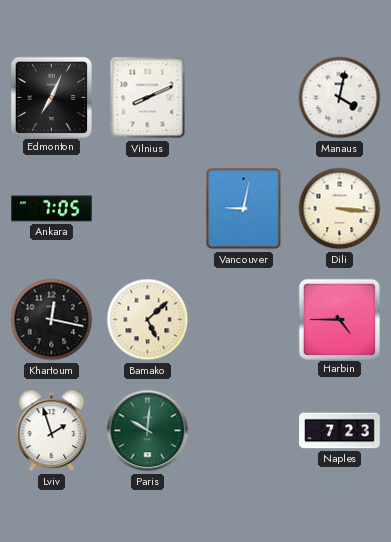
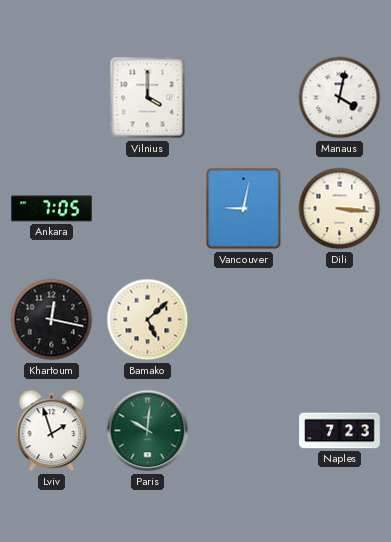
Edmonton: 7:04 -> none (51, 97)
Vilnius: 8:11 -> 4:00 (148, 98)
Harbin: 4:45 -> none (339, 319)
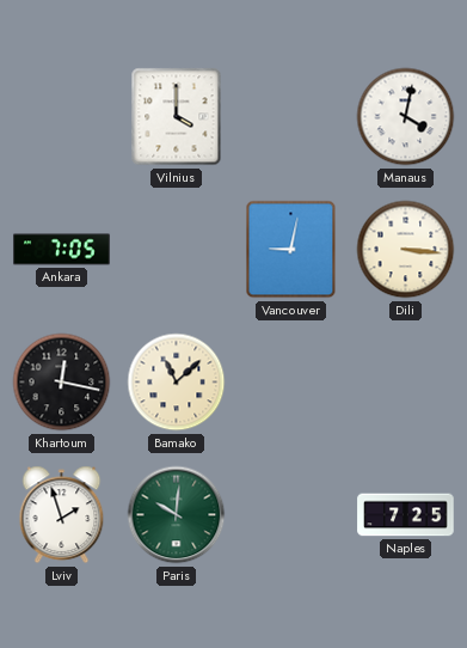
Bamako: 5:08 -> 11:08 (177, 383)
Naples: 7:23 -> 7:25 (406, 515)
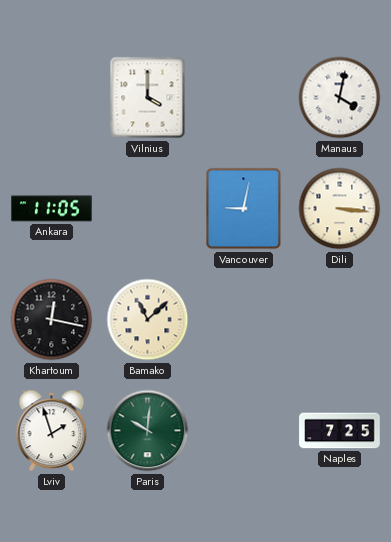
Ankara: 7:05 -> 11:05 (52, 209)
